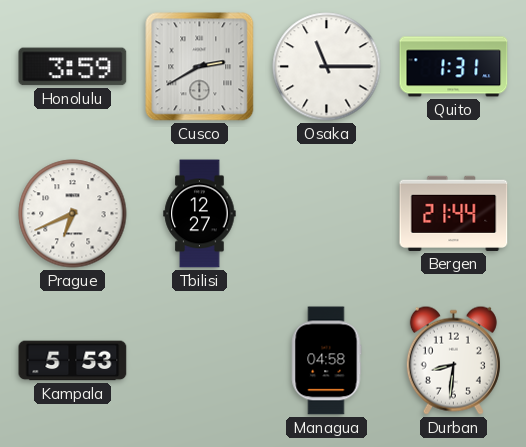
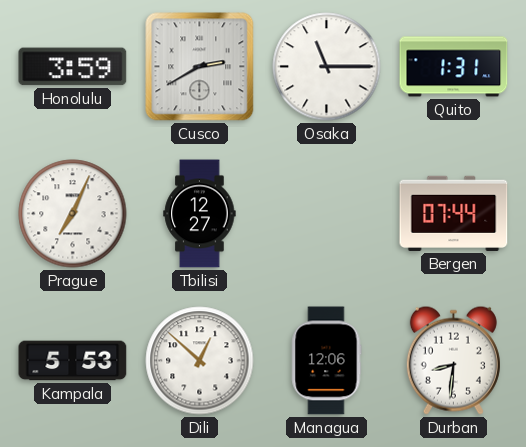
Prague: 6:41 -> 7:04 (73, 214)
Bergen: 21:44 -> 07:44 (454, 213)
Dili: none -> 12:52 (200, 361)
Managua: 04:58 -> 12:06 (327, 361)
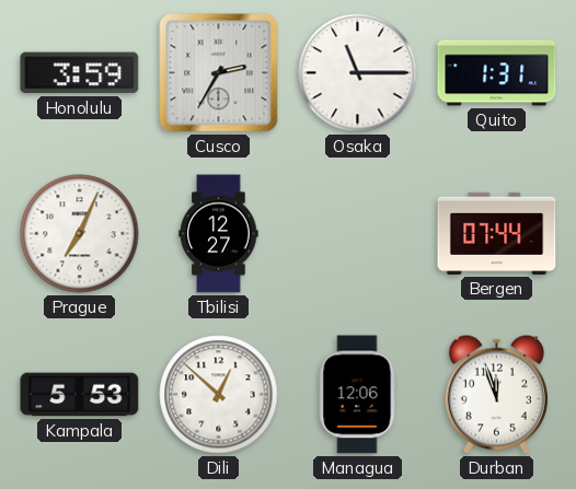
Cusco: 2:40 -> 2:35 (219, 73)
Durban: 8:31 -> 11:57 (496, 394)
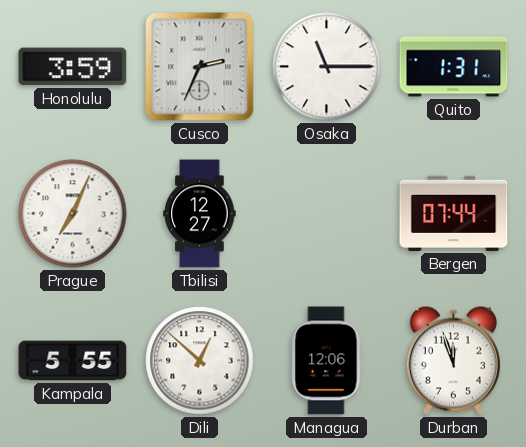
Cusco: 2:35 -> 2:34 (200, 67)
Kampala: 5:53 -> 5:55 (73, 361)
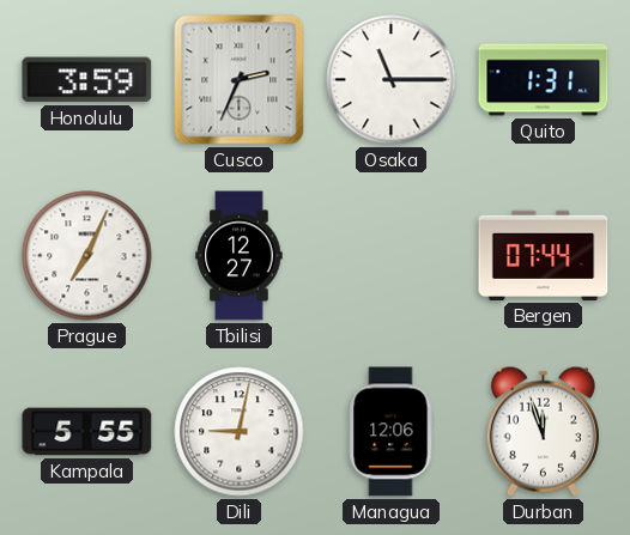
Dili: 12:52 -> 9:02 (240, 432)
